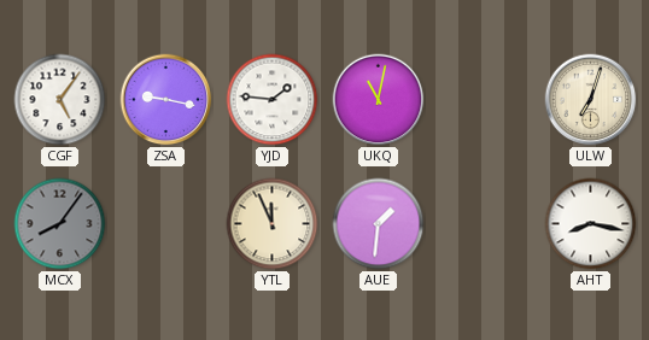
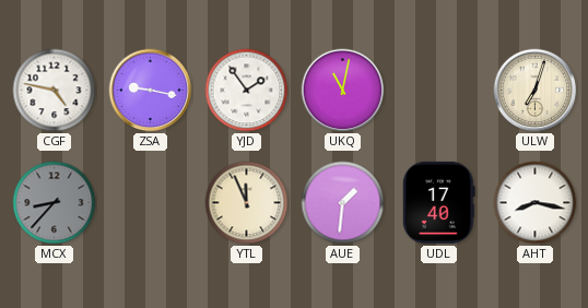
CGF: 5:06 -> 4:47 (55, 91)
YJD: 1:46 -> 1:54 (247, 91)
MCX: 8:06 -> 8:37 (55, 203)
UDL: none -> 17:40 (439, 202)
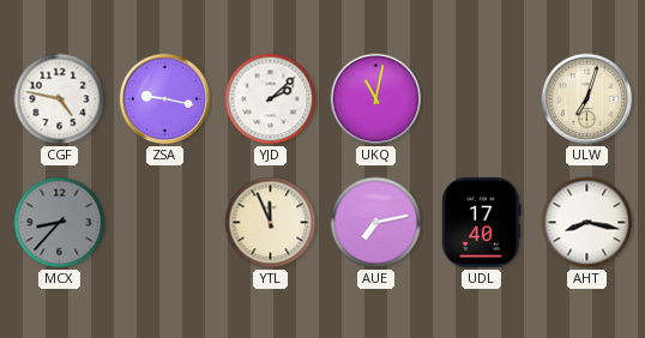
YJD: 1:54 -> 2:08 (271, 99)
AUE: 1:31 -> 7:13 (376, 223)
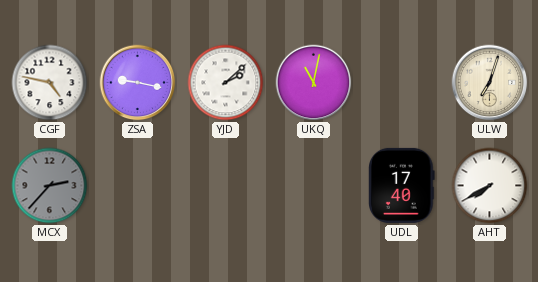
MCX: 8:37 -> 2:37 (50, 186)
YTL: 11:56 -> none (271, 223)
AUE: 7:13 -> none (376, 223)
AHT: 8:17 -> 7:40 (490, 186)
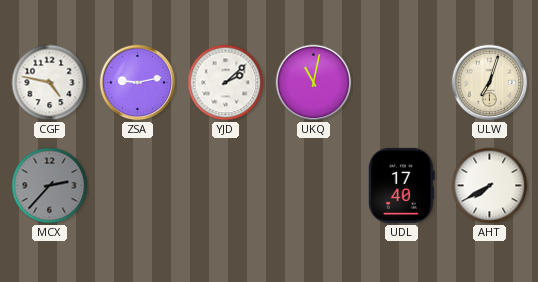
ZSA: 9:17 -> 9:13 (138, 83)
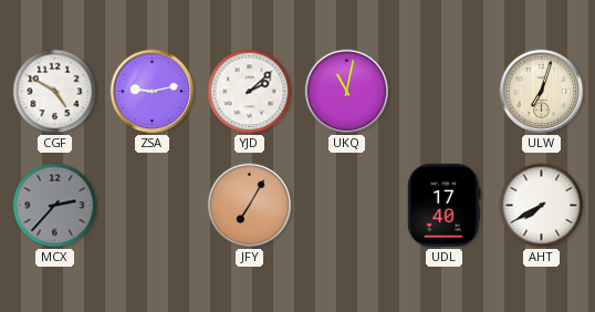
CGF: 4:47 -> 4:50 (55, 92)
JFY: none -> 7:05 (250, 206)
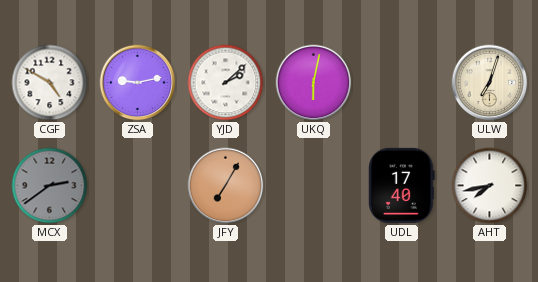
UKQ: 11:02 -> 6:02 (314, 83)
MCX: 2:37 -> 2:39 (50, 186)
AHT: 7:40 -> 7:43 (490, 186)
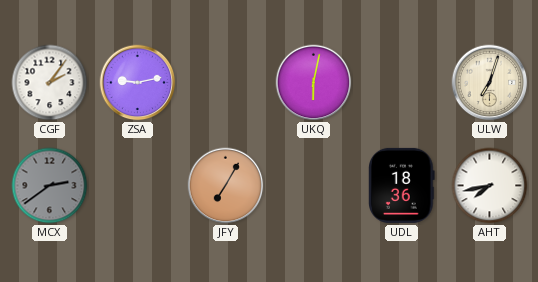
CGF: 4:50 -> 2:06 (50, 83)
YJD: 2:08 -> none (226, 83)
UDL: 17:40 -> 18:36 (402, 185)
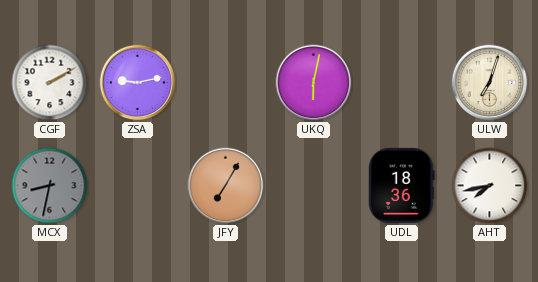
CGF: 2:06 -> 2:10 (50, 83)
MCX: 2:39 -> 8:32 (50, 186)
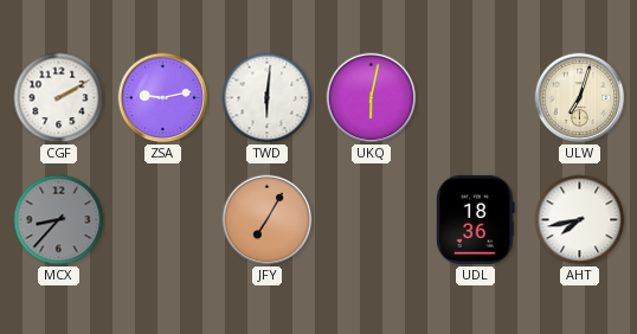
TWD: none -> 6:01 (268, 98)
MCX: 8:32 -> 8:37 (59, 220)
